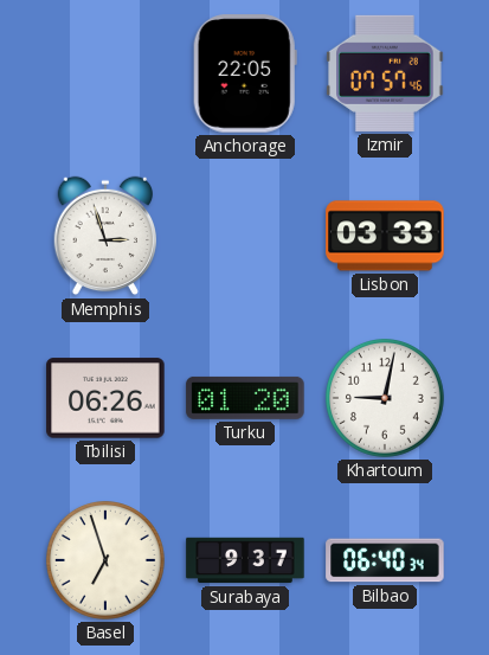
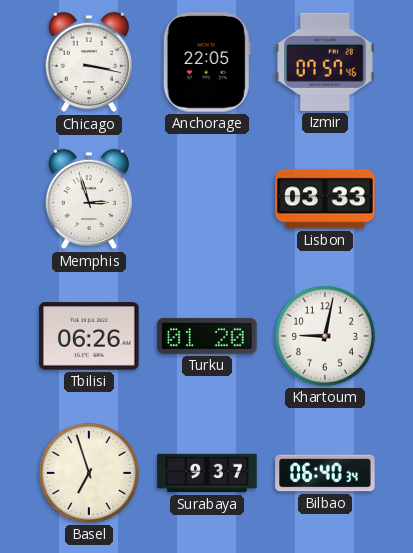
Chicago: none -> 3:17 (88, 62)
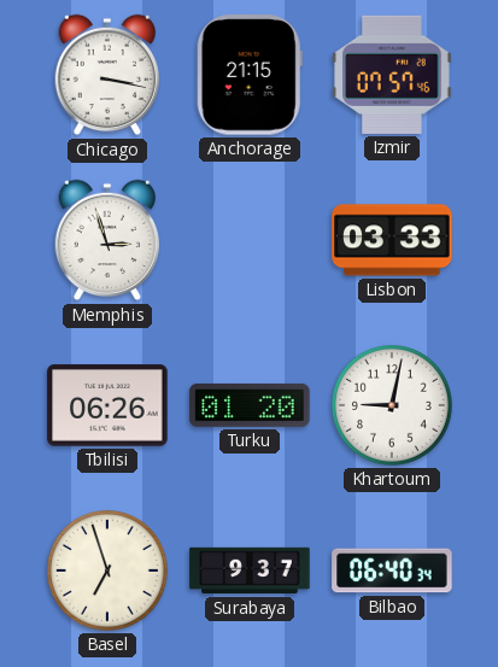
Anchorage: 22:05 -> 21:15 (250, 75)
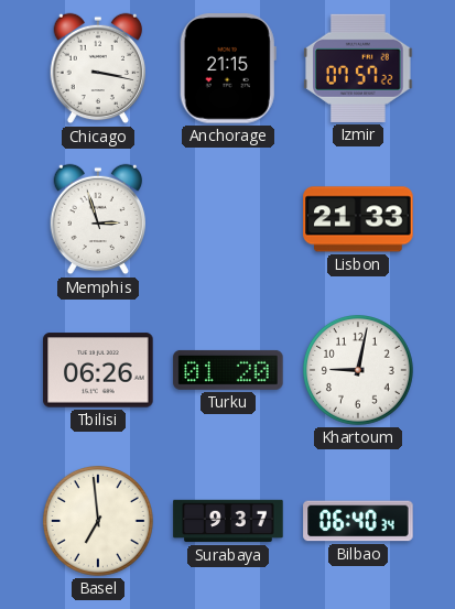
Izmir: 07:57:46 -> 07:57:22 (358, 68)
Lisbon: 03:33 -> 21:33 (358, 219)
Basel: 6:57 -> 6:59 (99, 522)
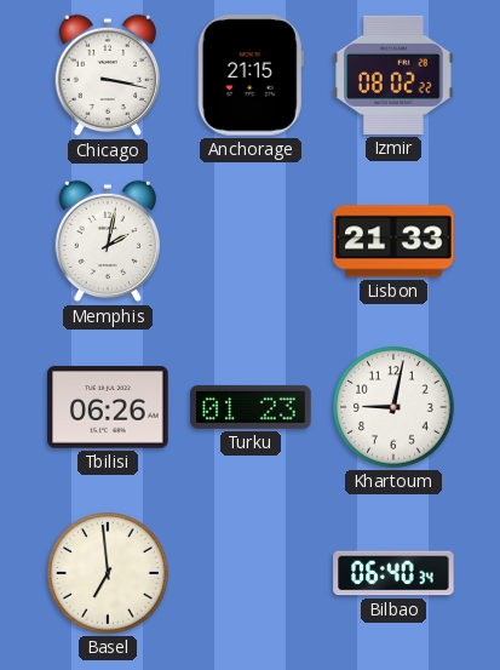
Izmir: 07:57 -> 08:02 (393, 75)
Memphis: 2:57 -> 2:02 (107, 241)
Turku: 01:20 -> 01:23 (251, 407)
Surabaya: 9:37 -> none (228, 521)
